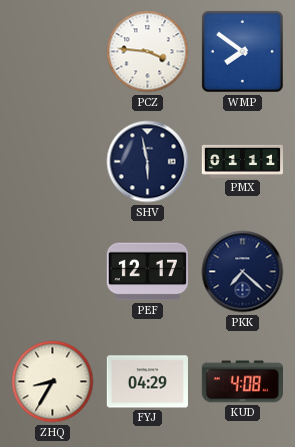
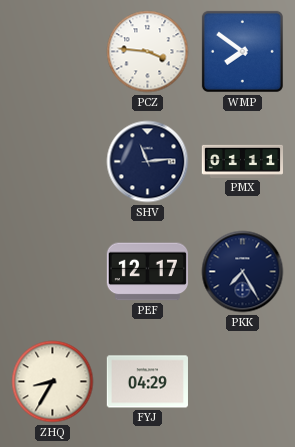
SHV: 5:58 -> 11:14 (148, 162)
PKK: 7:22 -> 7:25 (243, 272)
KUD: 4:08 -> none (242, 382)
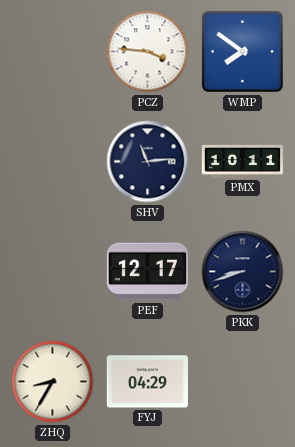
PMX: 01:11 -> 10:11 (242, 161)
PKK: 7:25 -> 8:42 (243, 272)
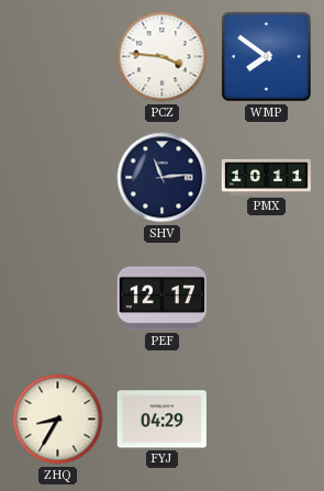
PKK: 8:42 -> none (243, 272)
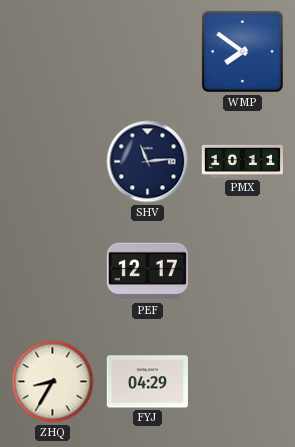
PCZ: 3:46 -> none (163, 57)
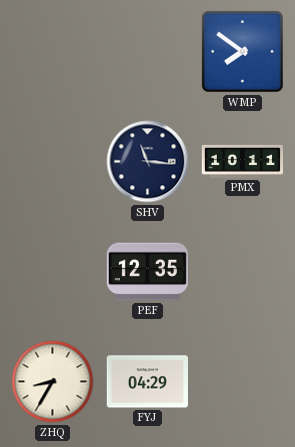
SHV: 11:14 -> 11:16 (148, 162)
PEF: 12:17 -> 12:35 (147, 272)
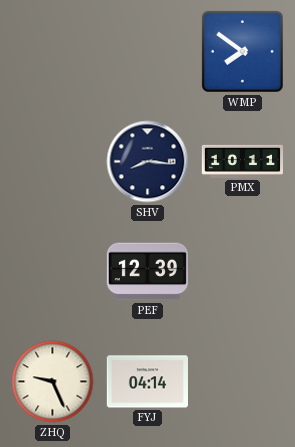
SHV: 11:16 -> 8:16 (148, 162)
PEF: 12:35 -> 12:39 (147, 272)
ZHQ: 8:35 -> 9:26 (53, 382)
FYJ: 04:29 -> 04:14 (147, 382)
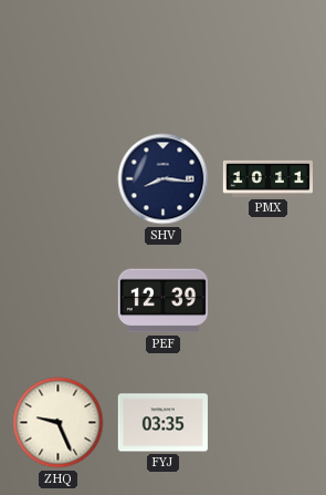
WMP: 7:51 -> none (242, 51)
FYJ: 04:14 -> 03:35 (162, 423)
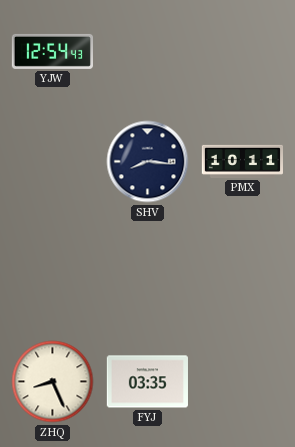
YJW: none -> 12:54 (52, 51)
PEF: 12:39 -> none (162, 301)
ZHQ: 9:26 -> 8:26 (53, 382)
